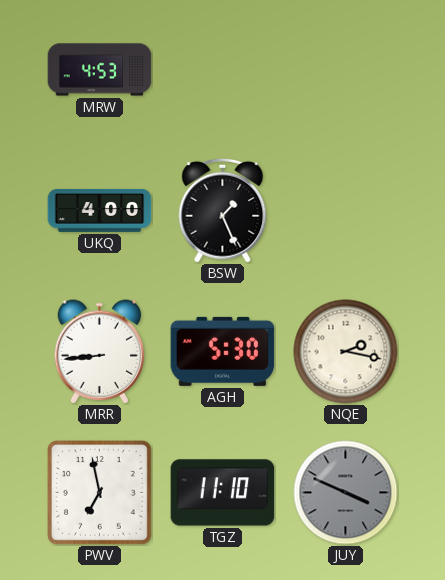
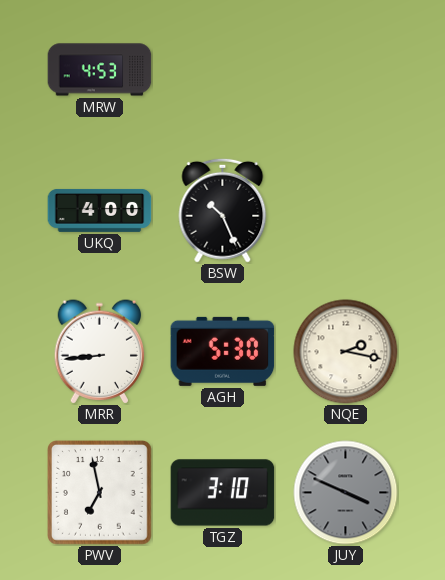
BSW: 1:26 -> 10:26 (223, 210)
TGZ: 11:10 -> 3:10 (223, 493)
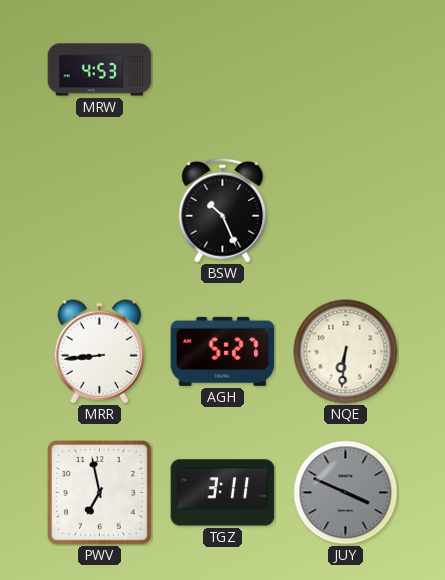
UKQ: 4:00 -> none (100, 210)
AGH: 5:30 -> 5:27 (223, 351)
NQE: 2:17 -> 6:31 (346, 352)
TGZ: 3:10 -> 3:11 (223, 493)
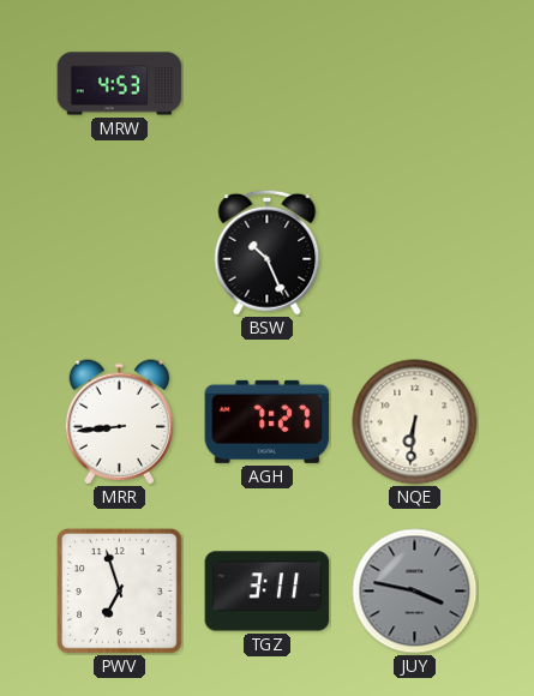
AGH: 5:27 -> 7:27 (268, 421)
PWV: 6:58 -> 6:57 (120, 592)
JUY: 3:49 -> 3:47 (415, 592)
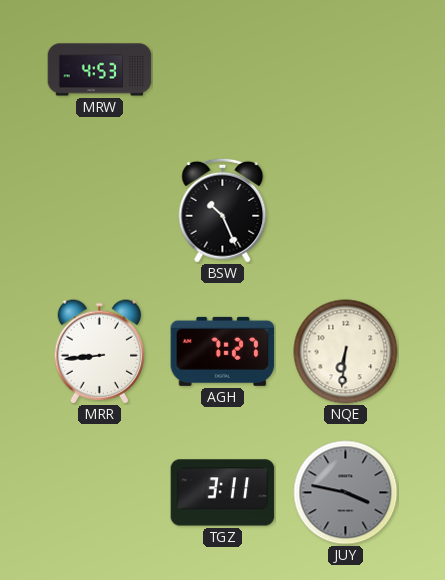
PWV: 6:57 -> none (120, 592)
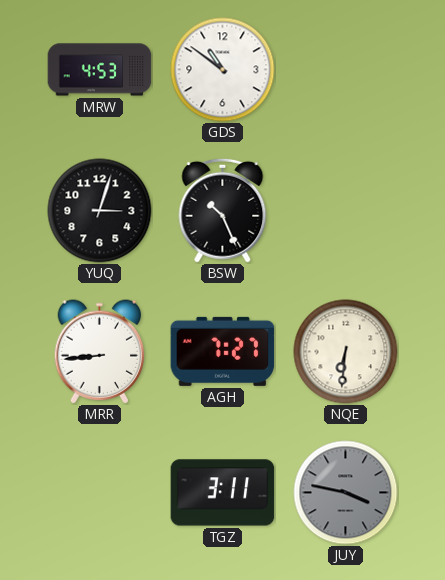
GDS: none -> 10:51 (223, 70)
YUQ: none -> 3:03 (100, 211)
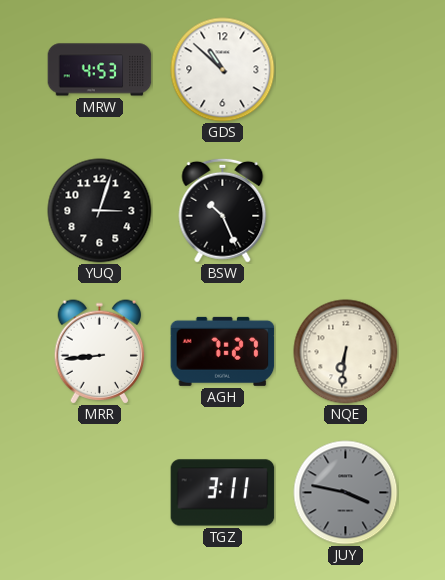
GDS: 10:51 -> 10:52 (223, 70)
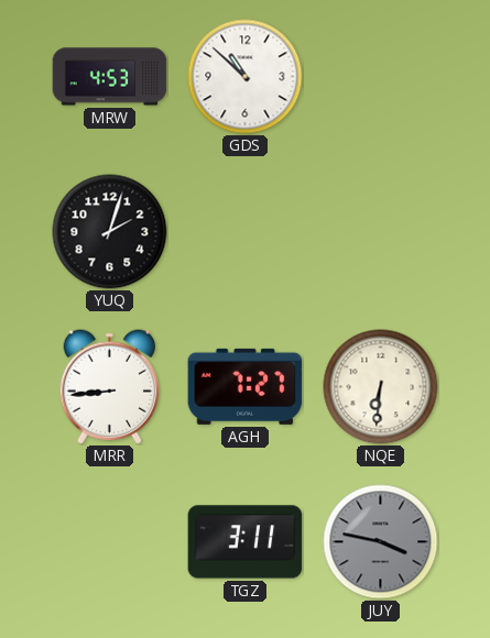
YUQ: 3:03 -> 2:03 (110, 232)
BSW: 10:26 -> none (223, 210)
